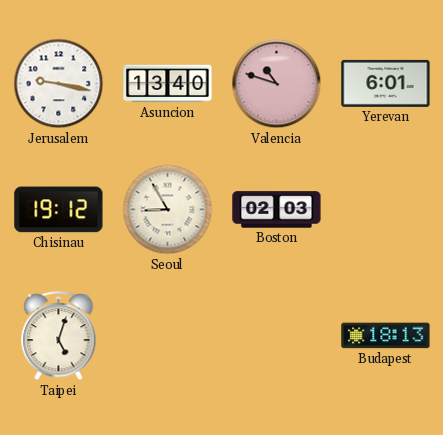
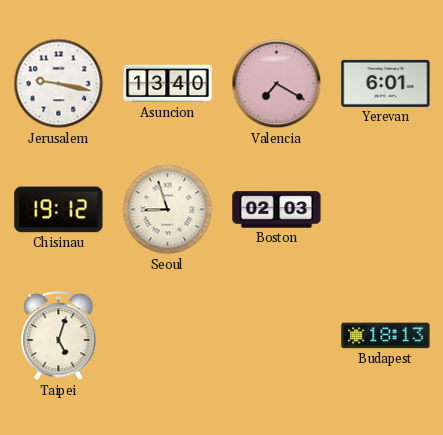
Valencia: 10:48 -> 7:20 (277, 84)
Seoul: 8:55 -> 8:57 (168, 210)
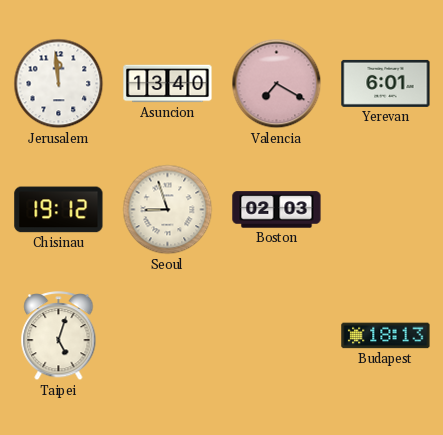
Jerusalem: 9:17 -> 11:59 (59, 84)
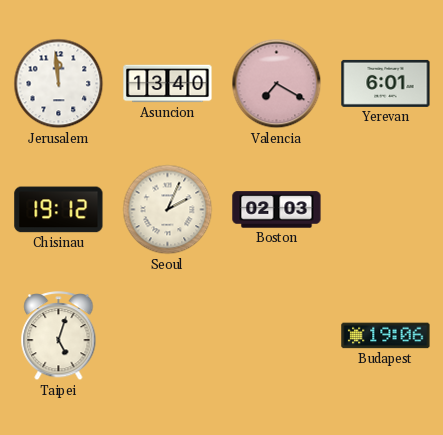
Seoul: 8:57 -> 2:04 (168, 210)
Budapest: 18:13 -> 19:06 (386, 336)
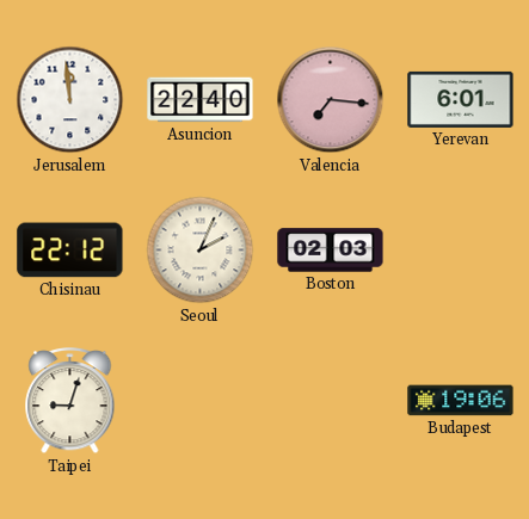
Asuncion: 13:40 -> 22:40 (201, 100)
Valencia: 7:20 -> 7:16 (331, 100)
Chisinau: 19:12 -> 22:12 (70, 251)
Taipei: 5:03 -> 9:03 (70, 401)
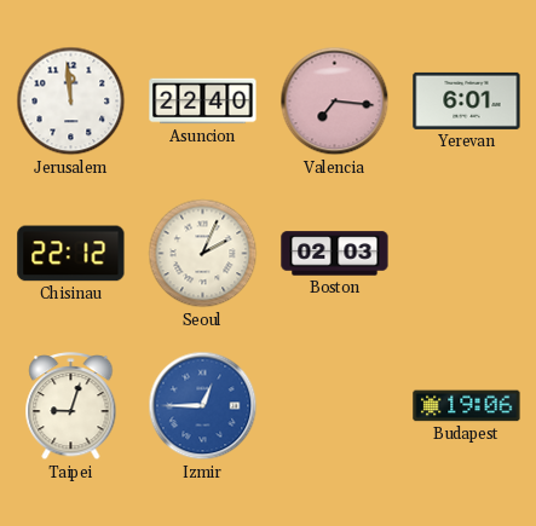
Izmir: none -> 12:45 (203, 406)
